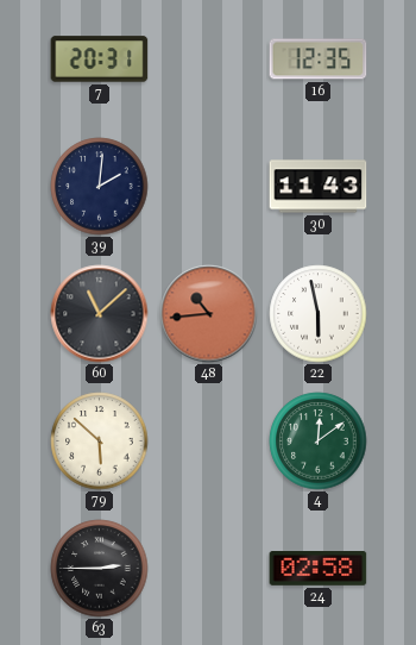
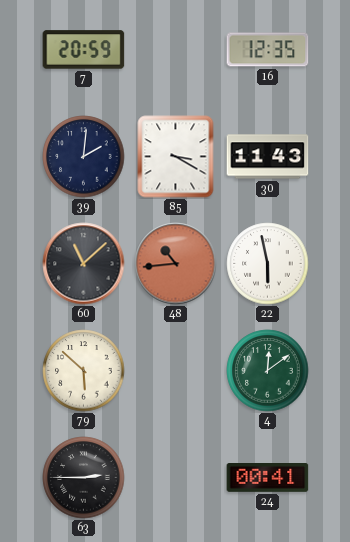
7: 20:31 -> 20:59 (84, 50)
85: none -> 3:20 (176, 157)
24: 02:58 -> 00:41 (268, 478)
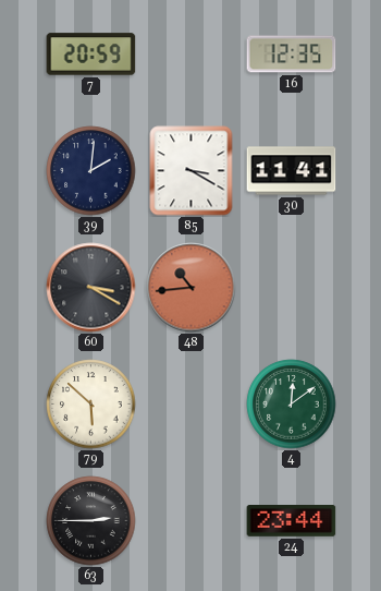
30: 11:43 -> 11:41 (292, 171)
60: 11:08 -> 3:20 (91, 288)
22: 5:58 -> none (268, 264)
24: 00:41 -> 23:44 (292, 521)
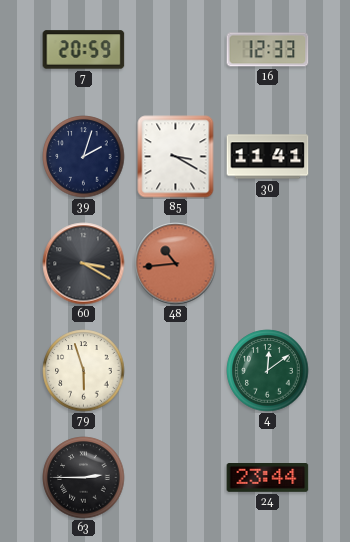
16: 12:35 -> 12:33 (268, 50)
39: 2:01 -> 2:03 (84, 157)
79: 5:52 -> 5:57 (84, 371)
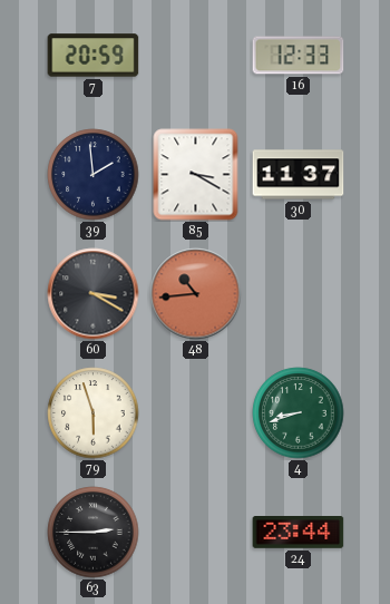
39: 2:03 -> 1:59 (94, 175)
30: 11:41 -> 11:37 (299, 175)
4: 12:09 -> 8:42 (299, 413)
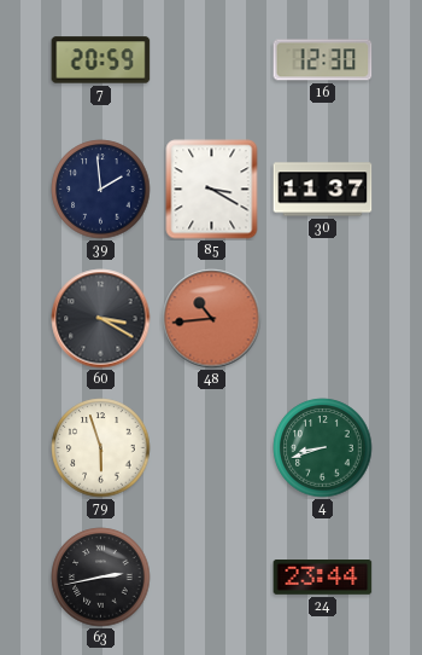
16: 12:33 -> 12:30 (323, 60)
63: 2:45 -> 2:43 (101, 578)
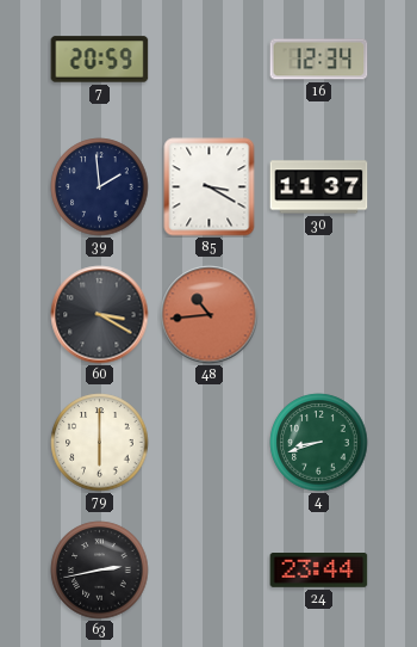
16: 12:30 -> 12:34 (319, 60)
79: 5:57 -> 6:00 (100, 443)
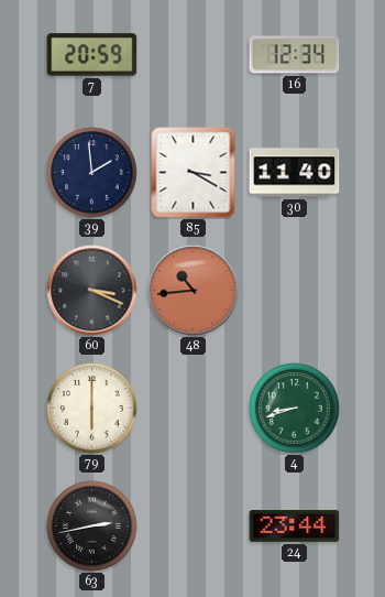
30: 11:37 -> 11:40 (295, 173)
60: 3:20 -> 3:19 (92, 291)
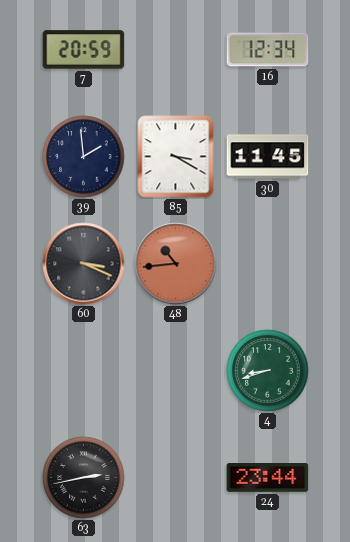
30: 11:40 -> 11:45 (268, 157)
79: 6:00 -> none (92, 409)
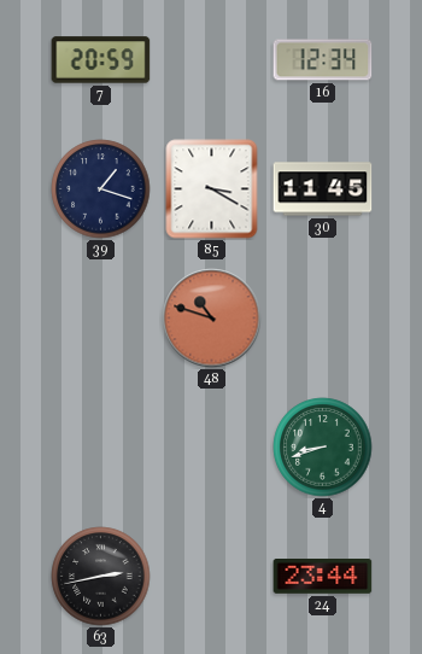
39: 1:59 -> 1:18 (101, 189)
60: 3:19 -> none (84, 264)
48: 10:44 -> 10:48 (212, 319)
